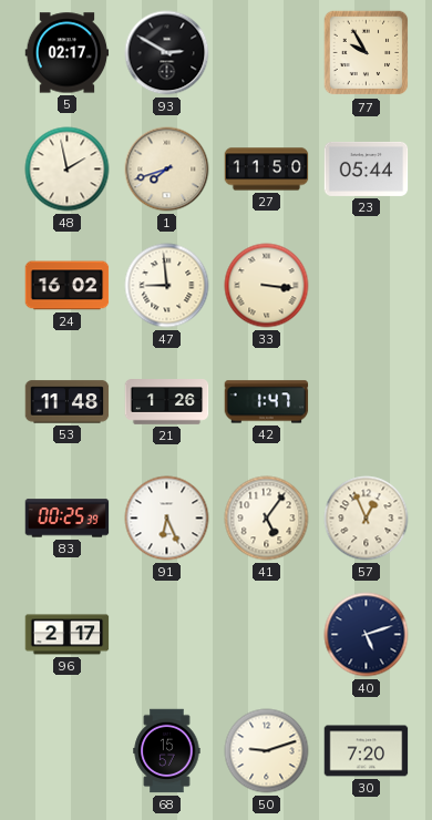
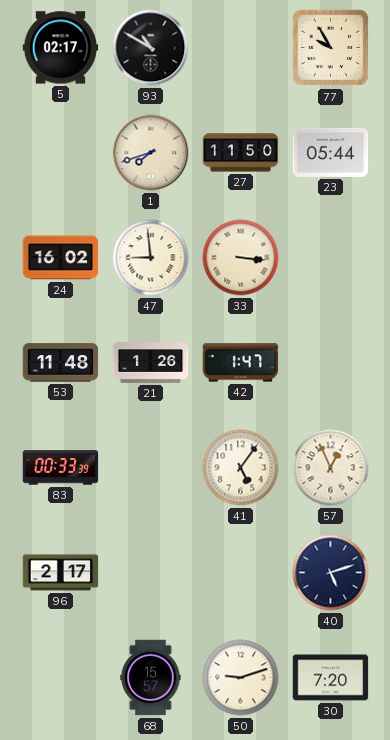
93: 2:50 -> 10:50 (151, 48)
48: 1:58 -> none (68, 170)
83: 00:25 -> 00:33 (61, 468)
91: 6:26 -> none (167, 519)
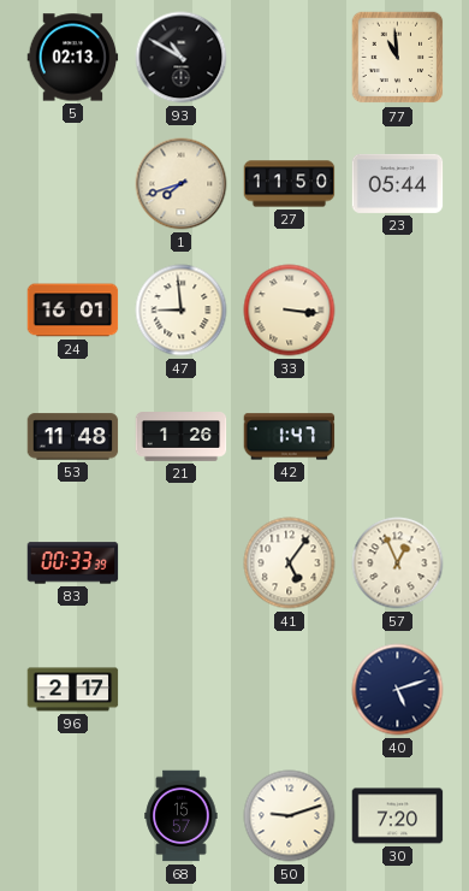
5: 02:17 -> 02:13 (73, 58)
77: 9:55 -> 10:59 (398, 58)
24: 16:02 -> 16:01 (73, 311)
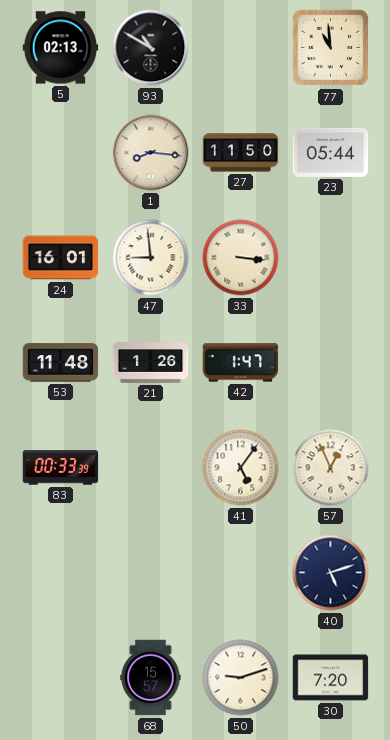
1: 7:42 -> 8:16 (151, 153)
96: 2:17 -> none (73, 690)
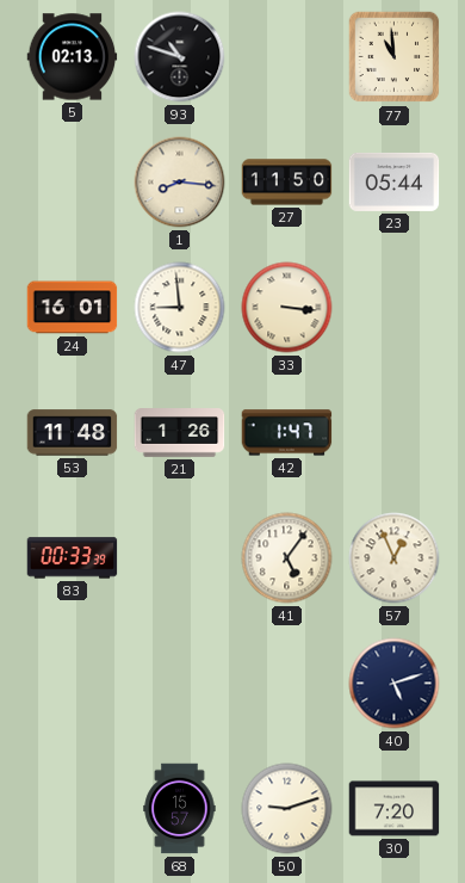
93: 10:50 -> 10:48 (180, 57)
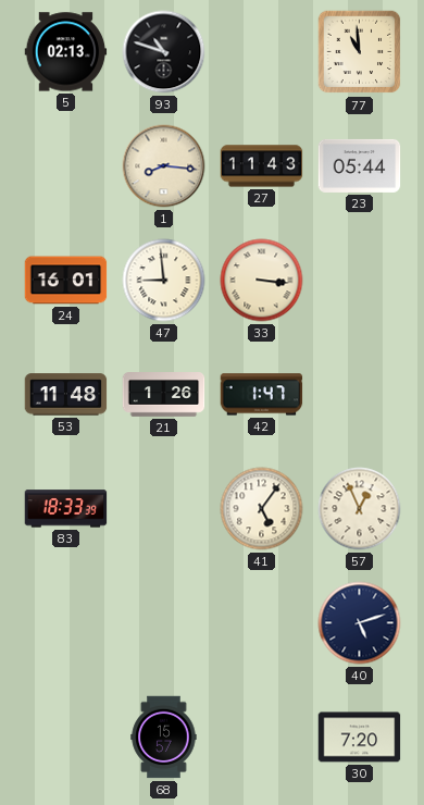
27: 11:50 -> 11:43 (262, 166)
83: 00:33 -> 18:33 (66, 509)
50: 9:12 -> none (287, 809)
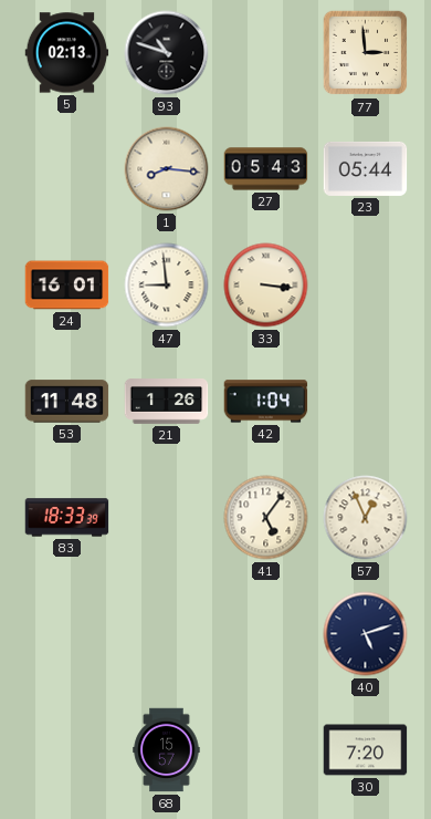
77: 10:59 -> 2:59 (366, 53)
27: 11:43 -> 05:43 (266, 169)
42: 1:47 -> 1:04 (266, 402)
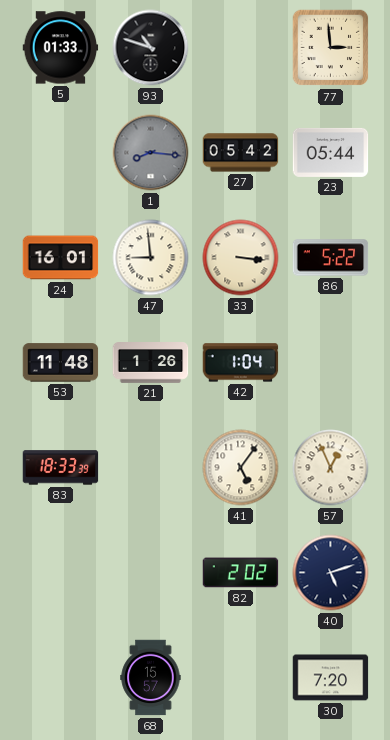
5: 02:13 -> 01:33 (61, 48)
1 dial: cream -> grey (151, 153)
27: 05:43 -> 05:42 (241, 153)
86: none -> 5:22 (331, 258)
82: none -> 2:02 (241, 573)
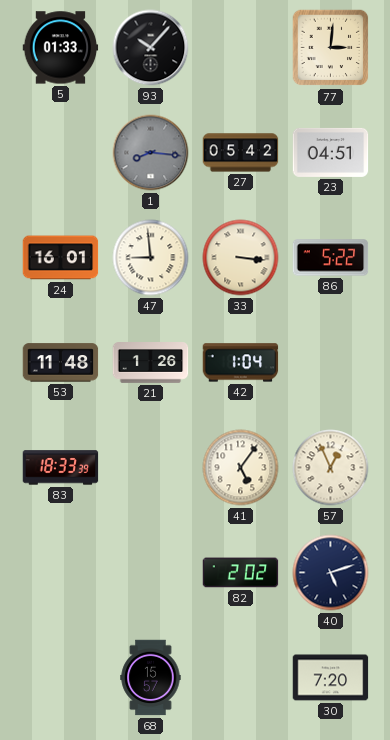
93: 10:48 -> 10:07 (151, 48)
77: 2:59 -> 3:01 (331, 48)
23: 05:44 -> 04:51 (331, 152)
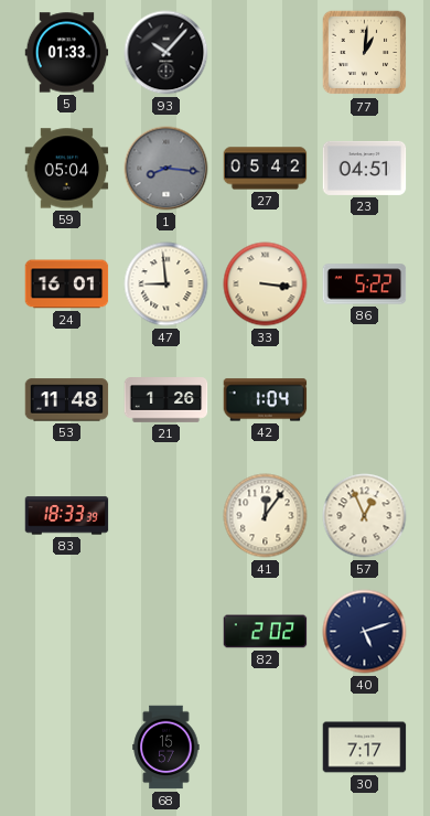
77: 3:01 -> 1:01 (365, 53)
59: none -> 05:04 (67, 169)
41: 5:06 -> 12:06 (266, 516)
30: 7:20 -> 7:17 (365, 748)
